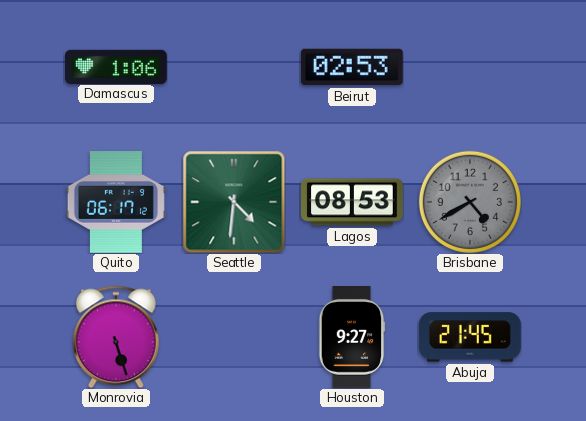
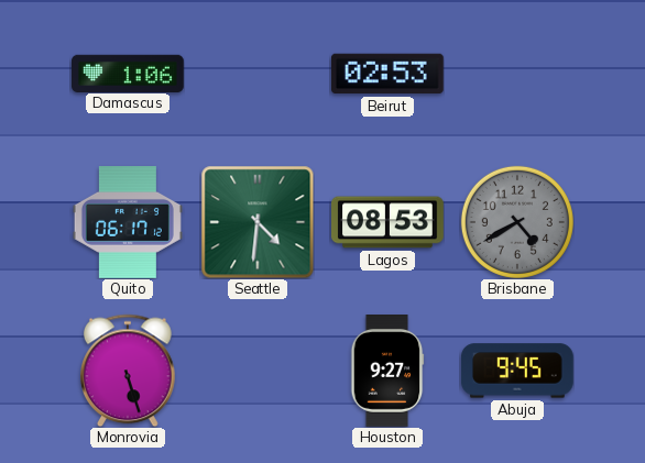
Abuja: 21:45 -> 9:45 (517, 371)
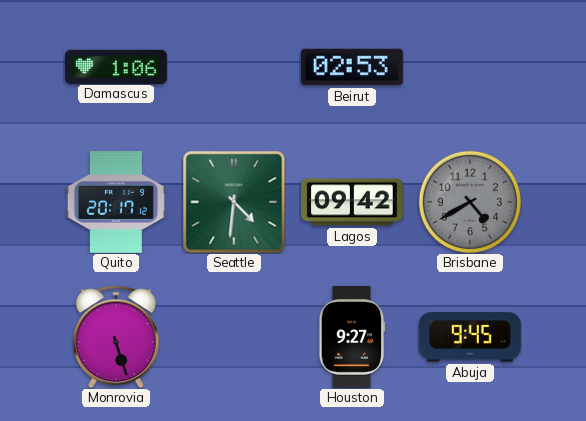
Quito: 06:17 -> 20:17 (116, 203)
Lagos: 08:53 -> 09:42 (353, 202)
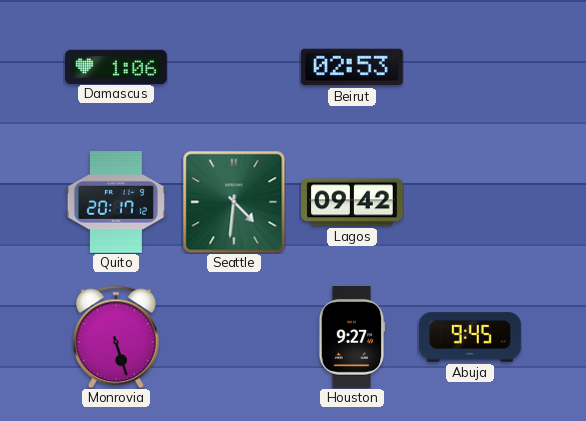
Brisbane: 4:40 -> none (470, 202)
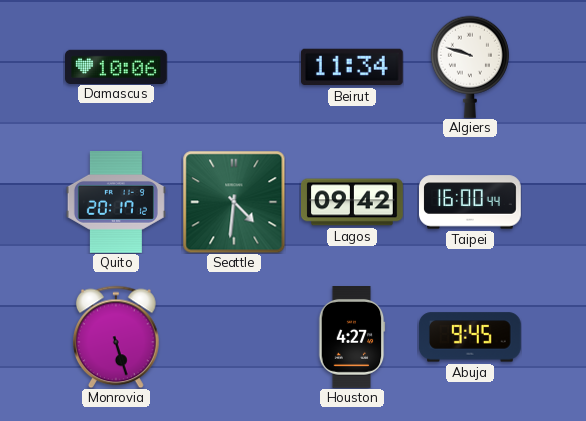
Damascus: 1:06 -> 10:06 (117, 66)
Beirut: 02:53 -> 11:34 (352, 67)
Algiers: none -> 9:48 (470, 67)
Taipei: none -> 16:00 (471, 202)
Houston: 9:27 -> 4:27 (352, 338)
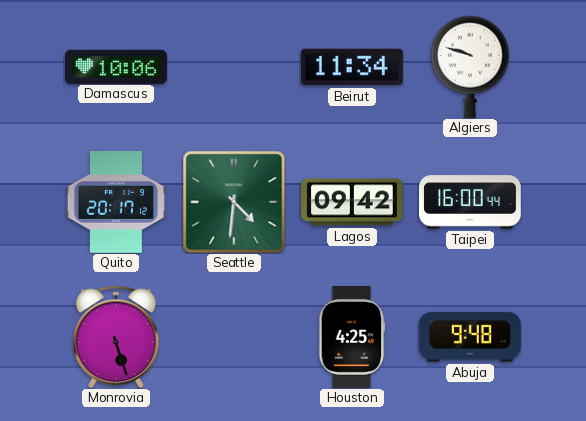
Houston: 4:27 -> 4:25 (352, 338)
Abuja: 9:45 -> 9:48 (470, 337)
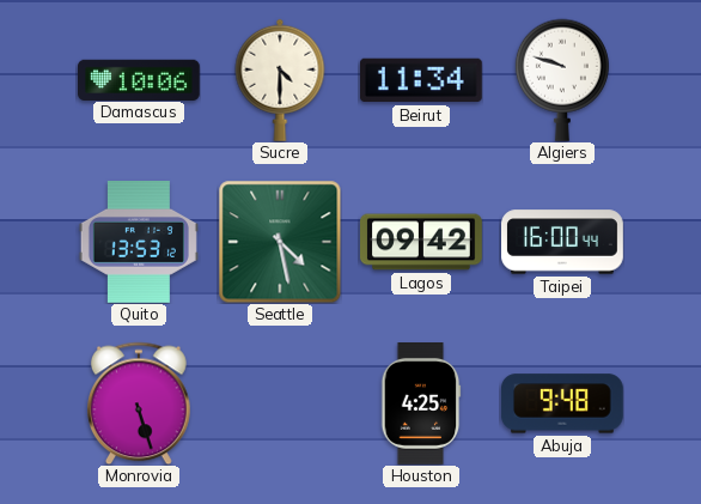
Sucre: none -> 4:30 (280, 80)
Quito: 20:17 -> 13:53 (139, 243)
Seattle: 4:31 -> 4:28 (280, 242)
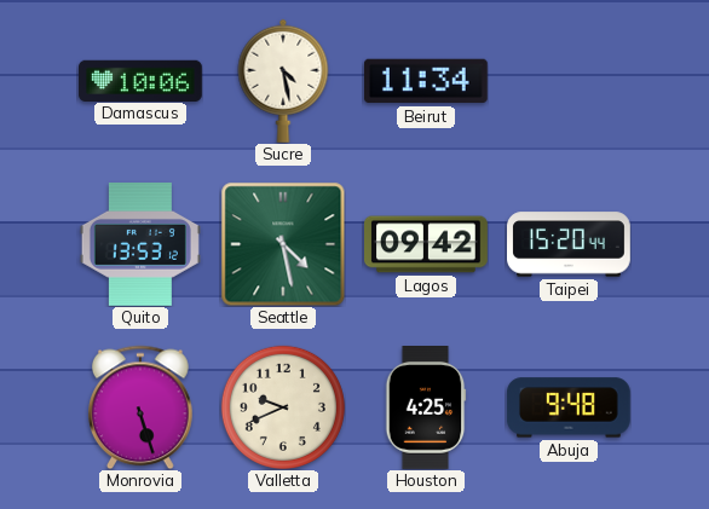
Sucre: 4:30 -> 4:28 (283, 81)
Algiers: 9:48 -> none (562, 80)
Taipei: 16:00 -> 15:20 (570, 244)
Valletta: none -> 9:41 (283, 407)
